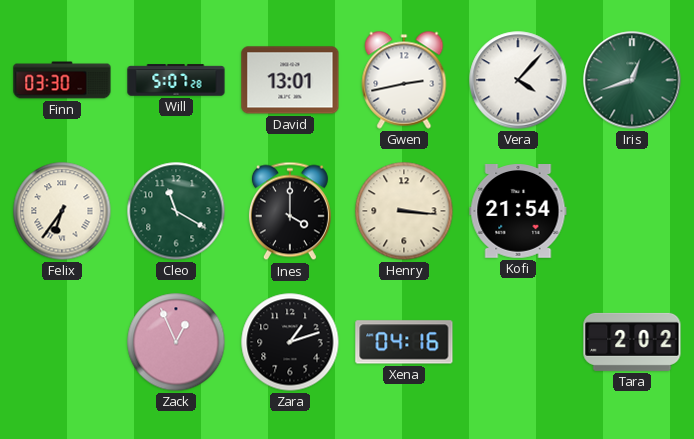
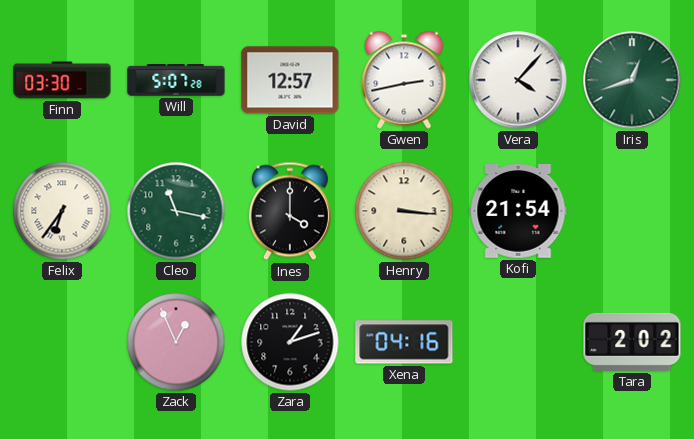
David: 13:01 -> 12:57 (290, 80)
Cleo: 11:20 -> 11:17 (176, 211)
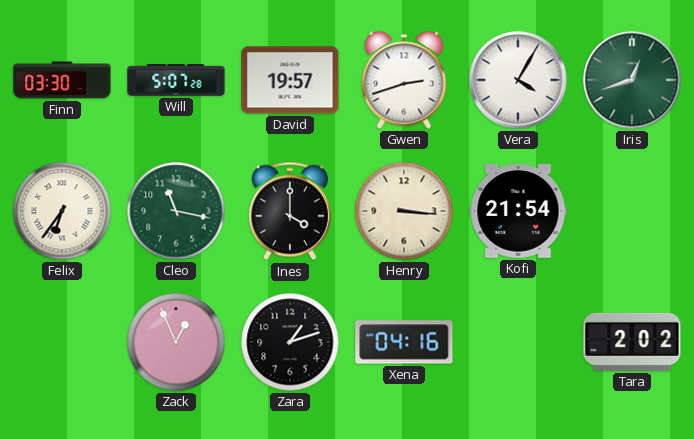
David: 12:57 -> 19:57 (290, 80)
Gwen: 2:43 -> 2:42 (404, 80)
Vera: 4:07 -> 4:05 (518, 80)
